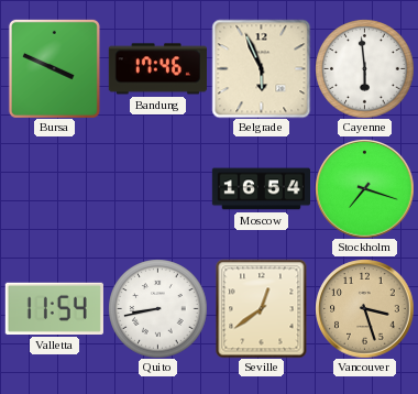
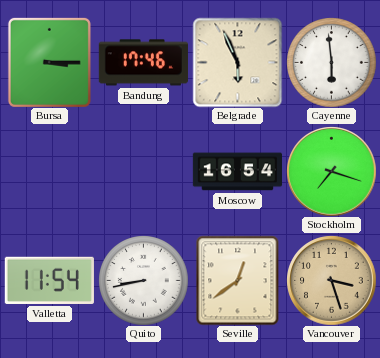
Bursa: 3:49 -> 3:15 (49, 62)
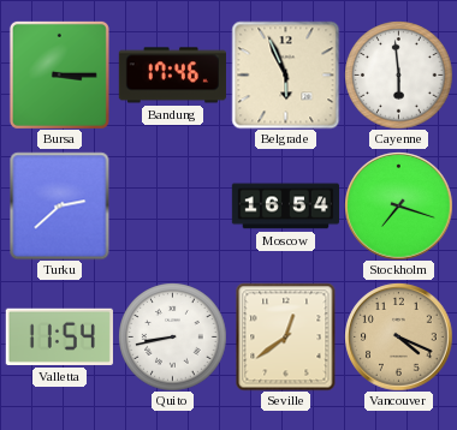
Turku: none -> 2:38 (60, 205)
Vancouver: 3:27 -> 4:19 (398, 336)
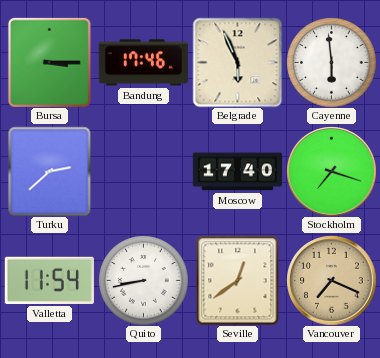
Moscow: 16:54 -> 17:40 (237, 172)
Vancouver: 4:19 -> 7:19 (331, 280)
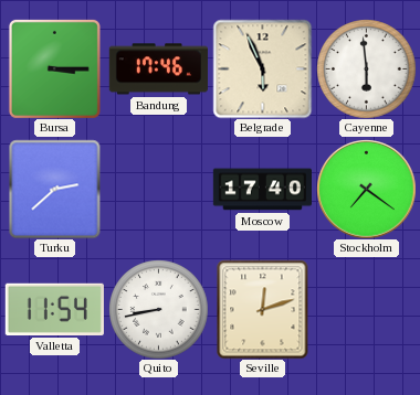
Stockholm: 7:18 -> 7:21 (366, 189)
Seville: 12:39 -> 12:12 (263, 309)
Vancouver: 7:19 -> none (331, 280)
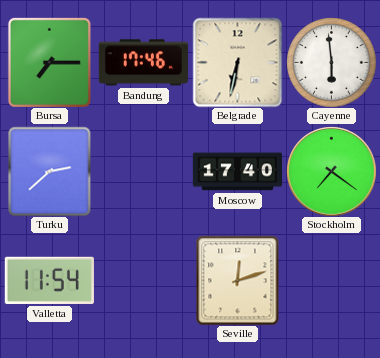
Bursa: 3:15 -> 7:15 (49, 62)
Belgrade: 5:56 -> 6:32 (237, 62)
Quito: 8:43 -> none (158, 309)
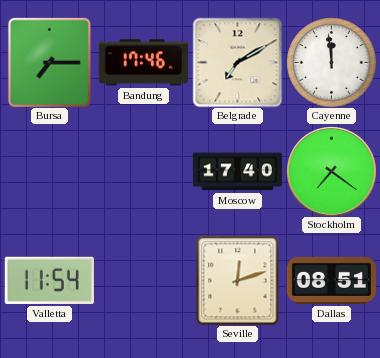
Belgrade: 6:32 -> 7:10 (237, 62)
Cayenne: 5:59 -> 11:59 (331, 62)
Turku: 2:38 -> none (50, 171)
Dallas: none -> 08:51 (331, 280)
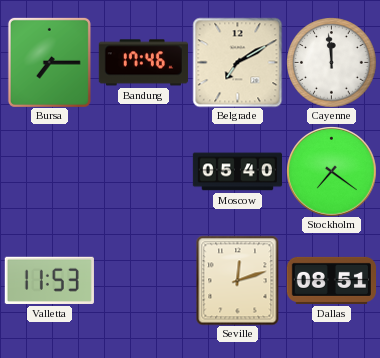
Moscow: 17:40 -> 05:40 (237, 172)
Valletta: 11:54 -> 11:53 (49, 280)
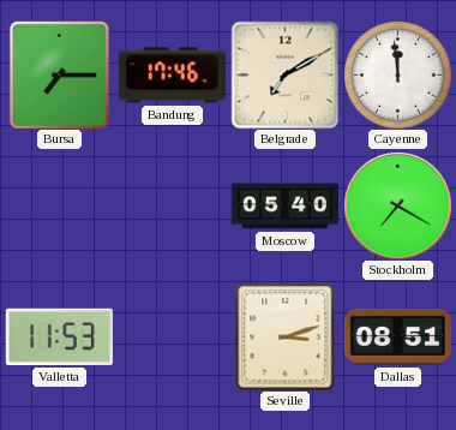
Stockholm: 7:21 -> 7:20 (397, 205)
Seville: 12:12 -> 3:12 (286, 336)
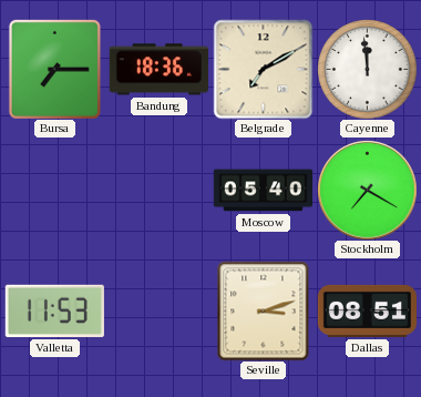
Bandung: 17:46 -> 18:36 (158, 70)
